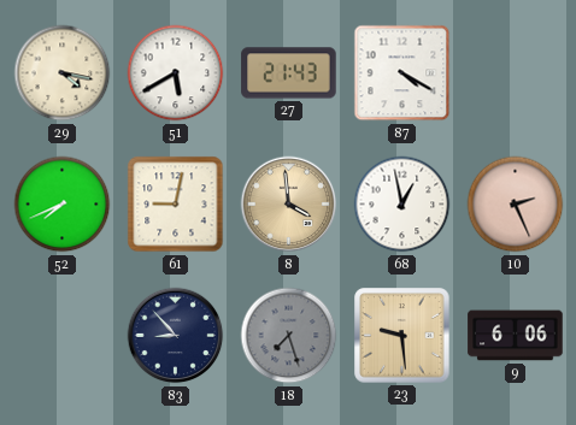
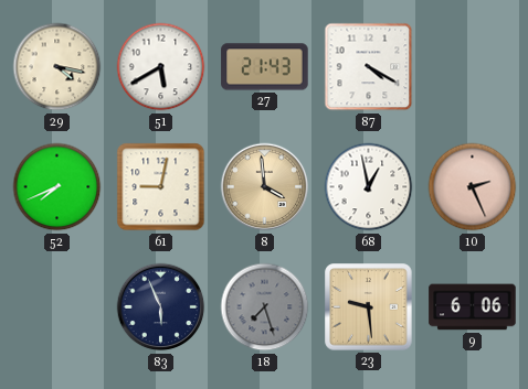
83: 8:53 -> 5:56 (161, 307)
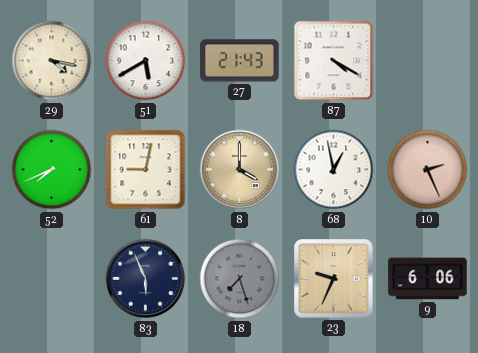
8: 3:59 -> 4:00 (240, 170)
23: 9:29 -> 9:34 (334, 279)
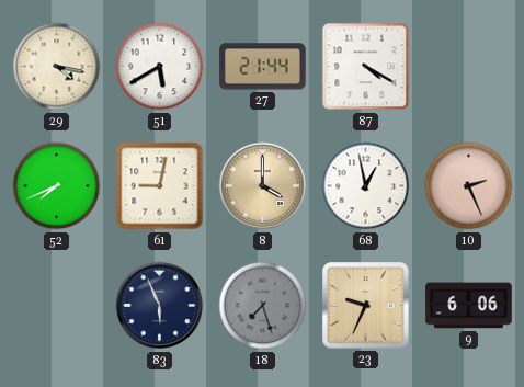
27: 21:43 -> 21:44 (263, 67)
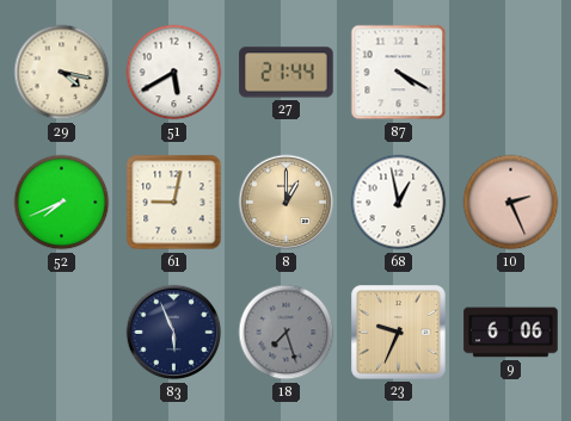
8: 4:00 -> 1:00 (287, 203)
